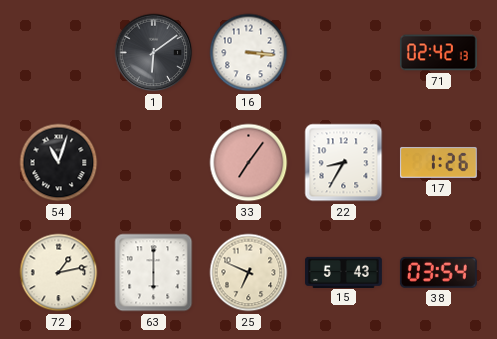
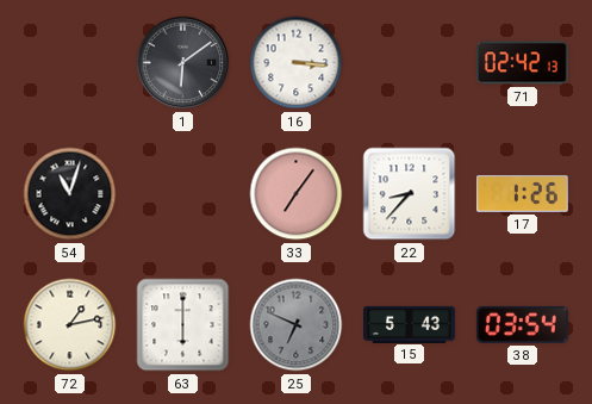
22: 8:35 -> 8:37 (410, 194)
25 dial: cream -> grey (297, 325)
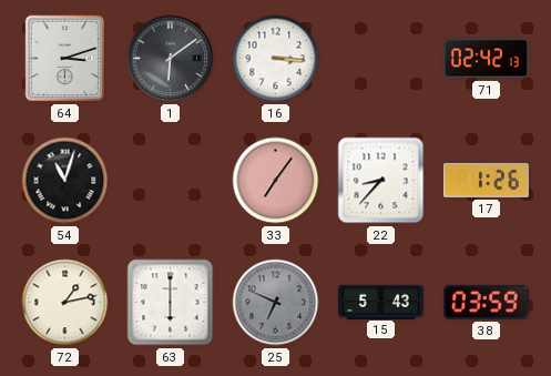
64: none -> 3:12 (65, 59)
38: 03:54 -> 03:59 (486, 302)
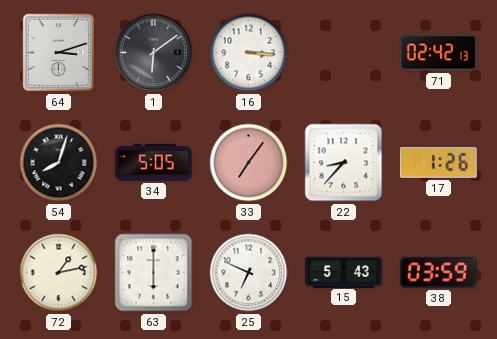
54: 11:03 -> 8:03 (59, 163)
34: none -> 5:05 (153, 162)
25 dial: grey -> white (249, 273)
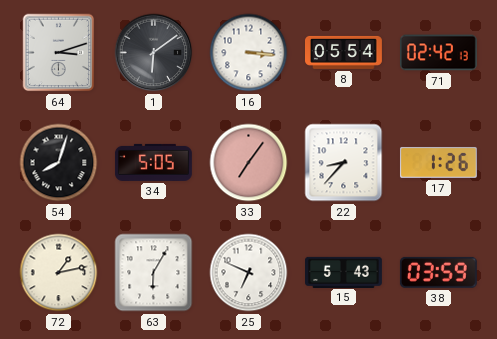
8: none -> 05:54 (344, 52)
63: 6:00 -> 6:05 (154, 273)
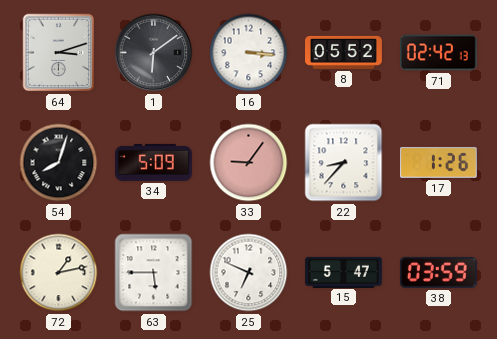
8: 05:54 -> 05:52 (344, 52)
34: 5:05 -> 5:09 (153, 162)
33: 7:06 -> 9:06 (249, 163)
63: 6:05 -> 5:45 (154, 273)
15: 5:43 -> 5:47 (344, 272)
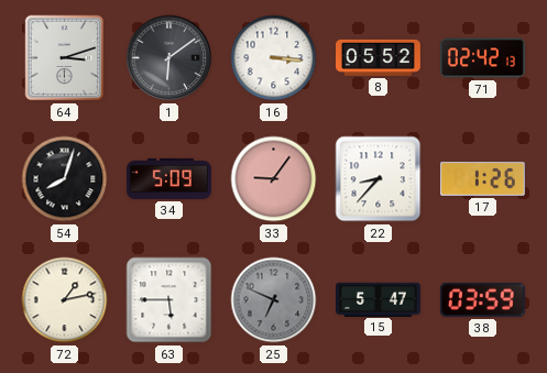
25 dial: white -> grey (274, 300)
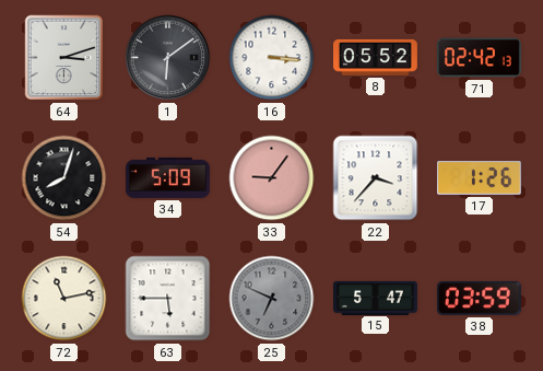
22: 8:37 -> 3:37 (376, 178)
72: 1:13 -> 11:13 (64, 299)
